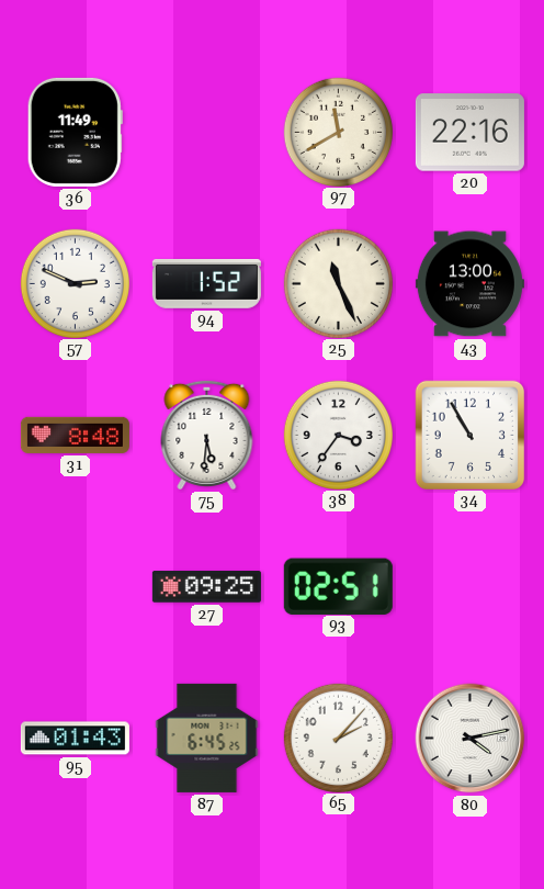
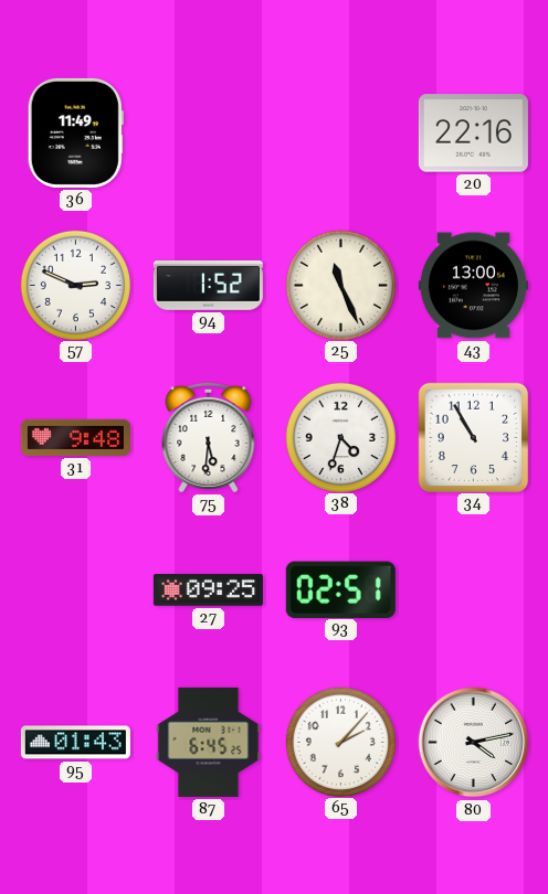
97: 11:40 -> none (338, 132)
31: 8:48 -> 9:48 (75, 437)
38: 3:36 -> 4:33 (340, 437)
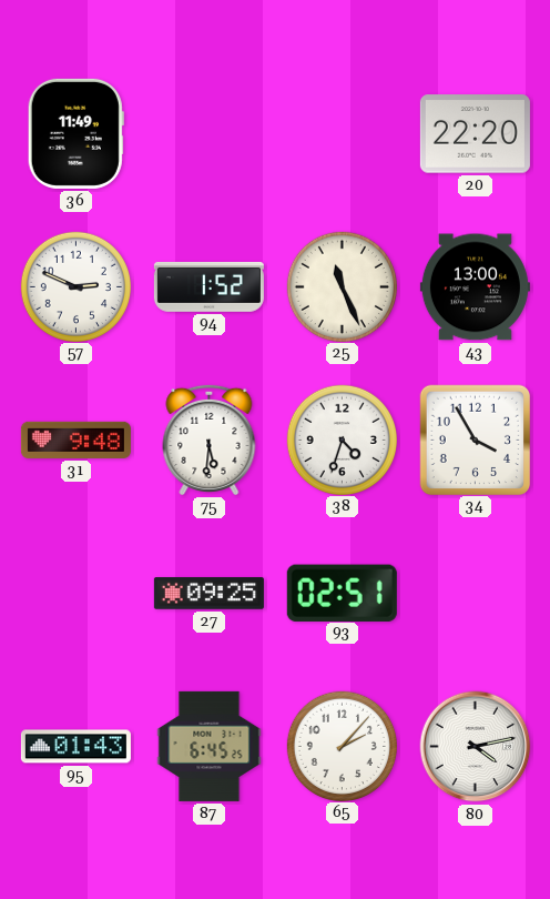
20: 22:16 -> 22:20 (475, 134)
34: 10:55 -> 3:55 (475, 440)
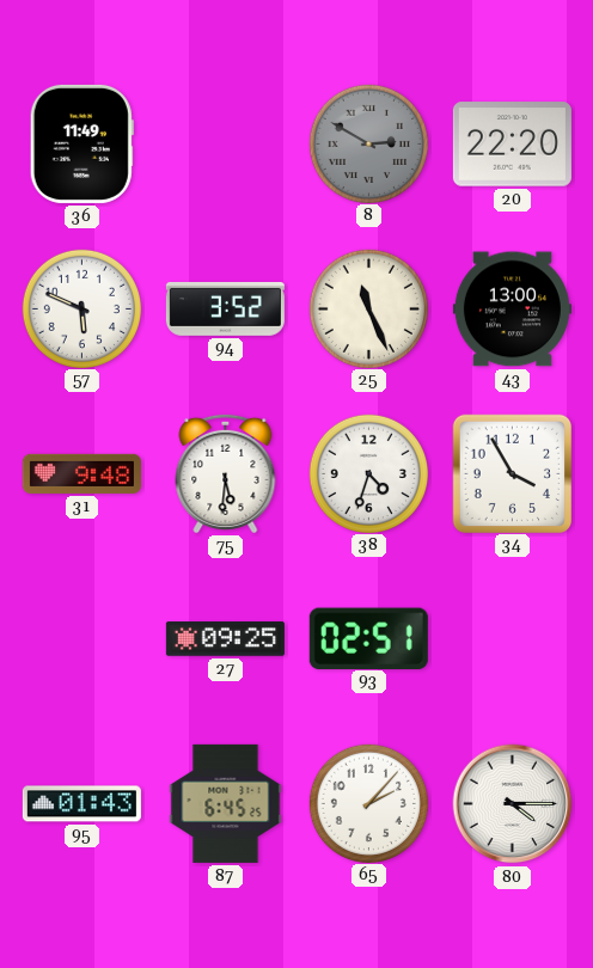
8: none -> 2:50 (368, 143)
57: 2:49 -> 5:49 (81, 308)
94: 1:52 -> 3:52 (225, 310)
80: 4:13 -> 4:15 (513, 804)
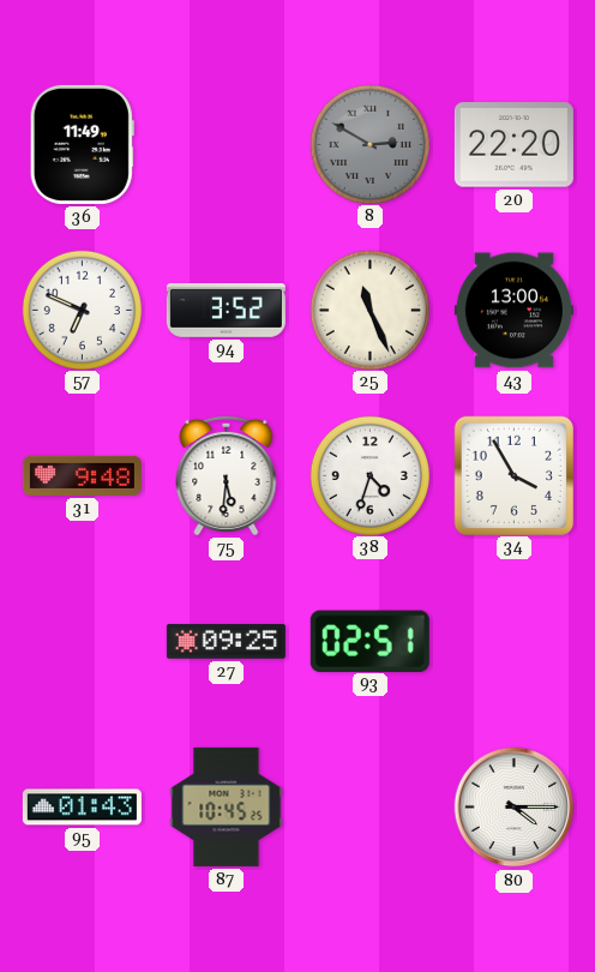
57: 5:49 -> 6:49 (82, 310)
87: 6:45 -> 10:45 (227, 806)
65: 2:07 -> none (368, 803)
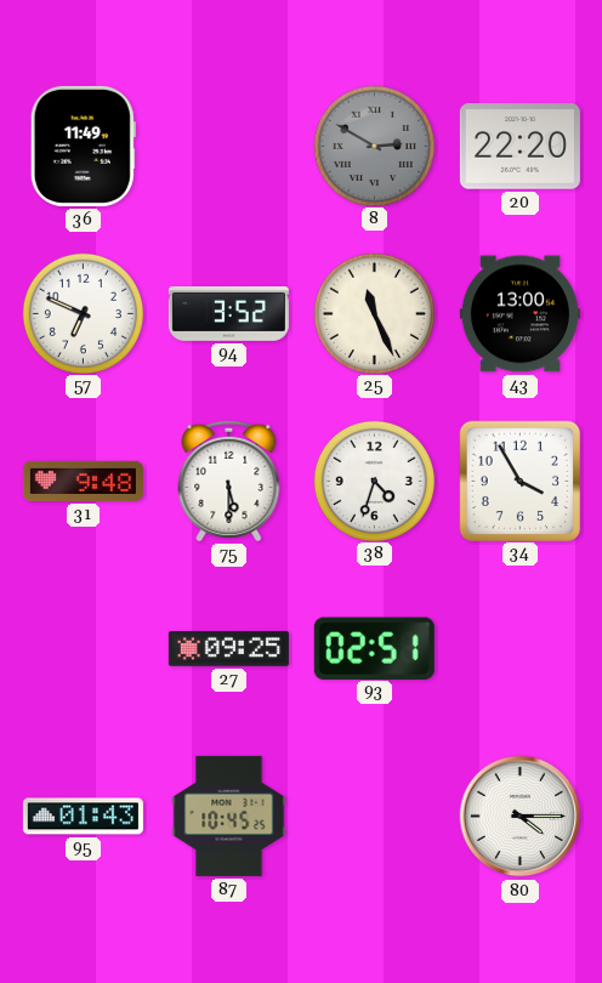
75: 5:31 -> 5:30 (229, 481)
